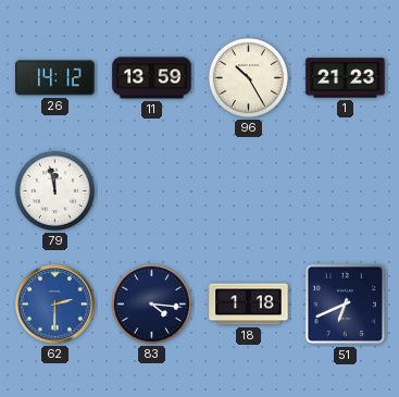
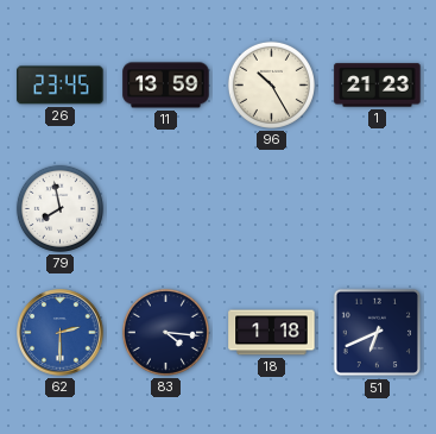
26: 14:12 -> 23:45 (61, 86)
79: 11:58 -> 7:58 (59, 208)
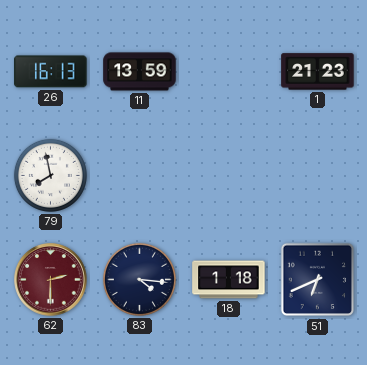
26: 23:45 -> 16:13 (51, 72)
96: 10:25 -> none (271, 84)
62 dial: blue -> burgundy (51, 280)
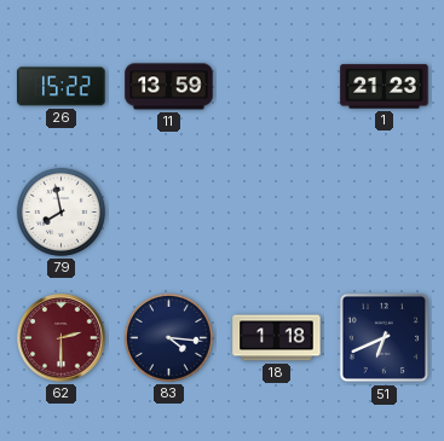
26: 16:13 -> 15:22 (62, 87)
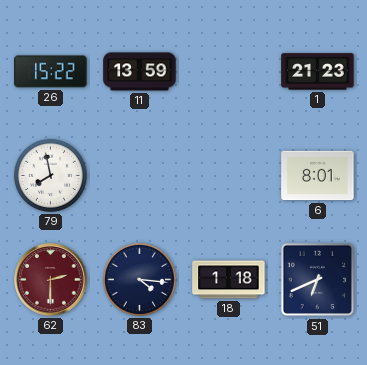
6: none -> 8:01 (318, 176)
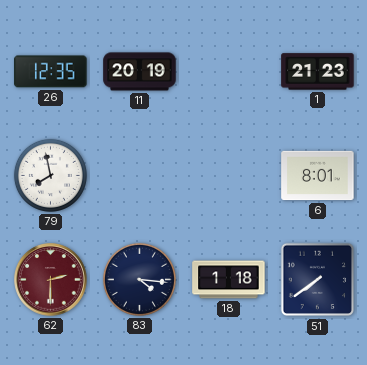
26: 15:22 -> 12:35 (51, 72)
11: 13:59 -> 20:19 (140, 72)
51: 6:41 -> 7:39 (318, 280)
